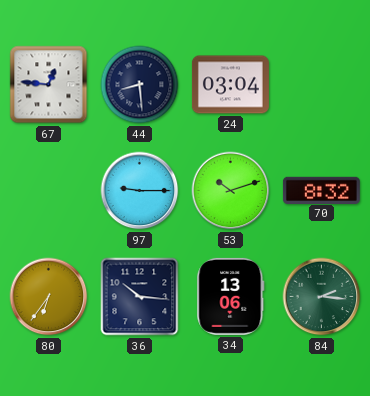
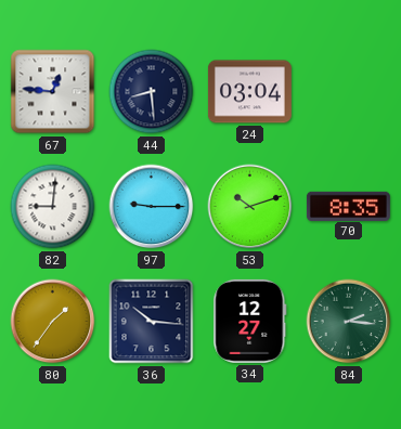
82: none -> 9:01 (53, 207)
70: 8:32 -> 8:35 (348, 206)
80: 6:36 -> 1:36 (53, 322)
34: 13:06 -> 12:27 (250, 321)
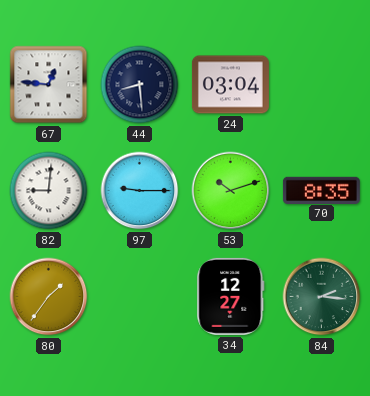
36: 10:16 -> none (152, 322)
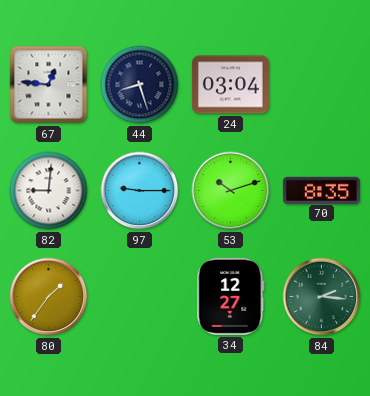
44: 8:29 -> 8:27 (140, 85)
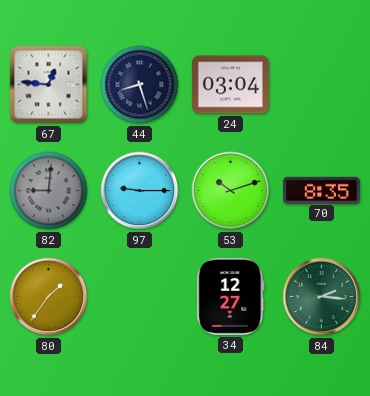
82 dial: white -> grey (49, 191)
